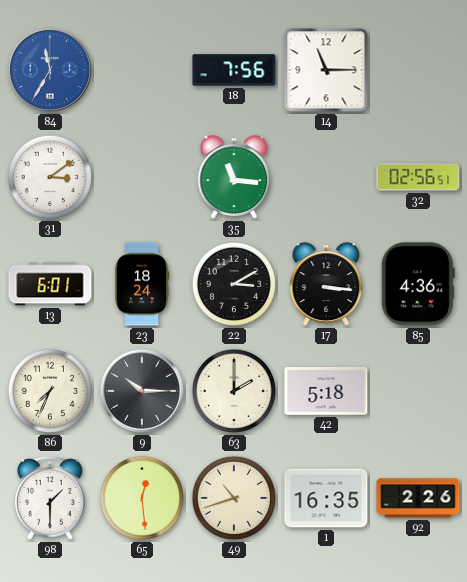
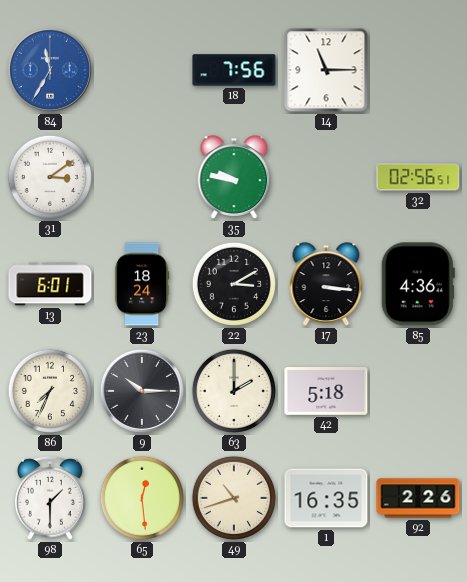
35: 11:16 -> 9:47 (234, 177)
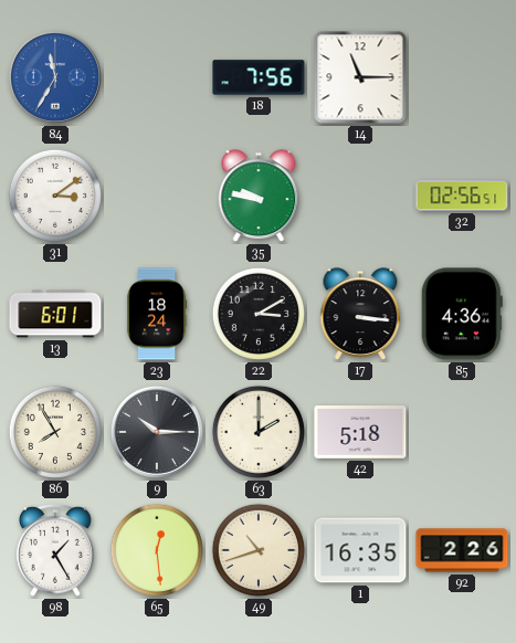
86: 7:34 -> 7:55 (55, 432)
98: 1:30 -> 1:25 (56, 550)
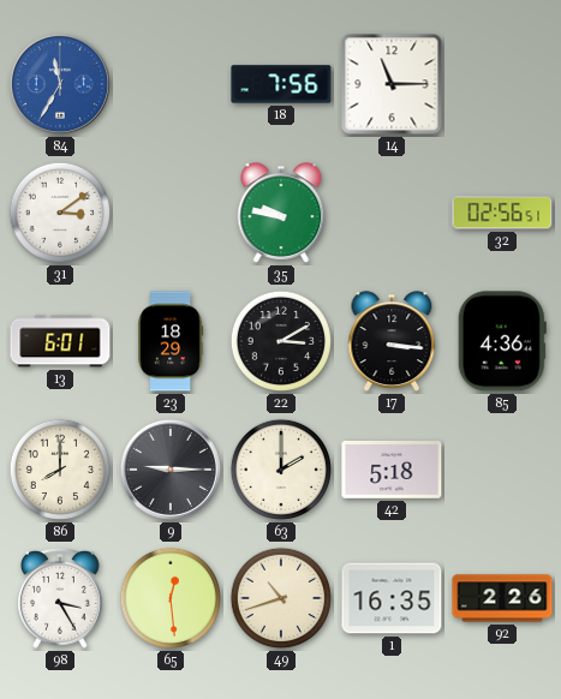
23: 18:24 -> 18:29 (171, 341)
86: 7:55 -> 8:00 (60, 470)
9: 10:15 -> 9:15 (171, 470)
98: 1:25 -> 3:25 (61, 598)
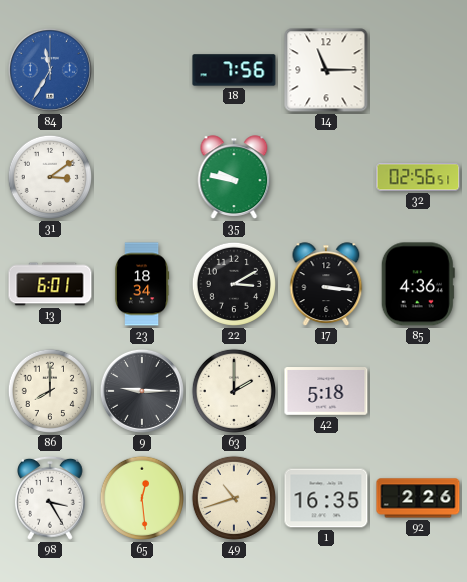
23: 18:29 -> 18:34 (142, 284)
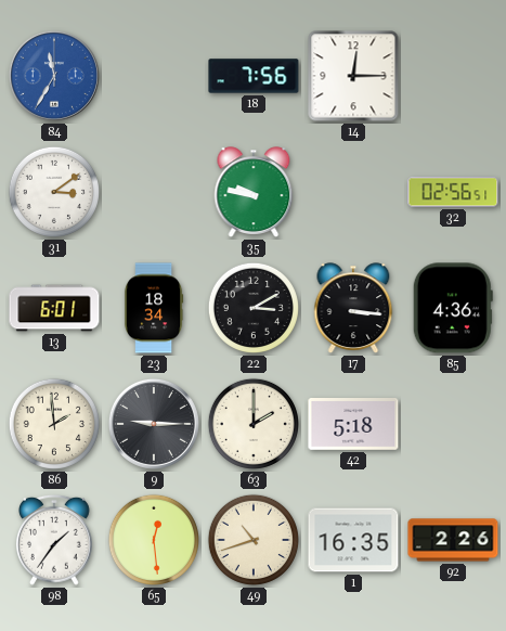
14: 11:15 -> 12:15 (353, 76)
86: 8:00 -> 1:59 (54, 424)
98: 3:25 -> 1:36 (55, 540)
